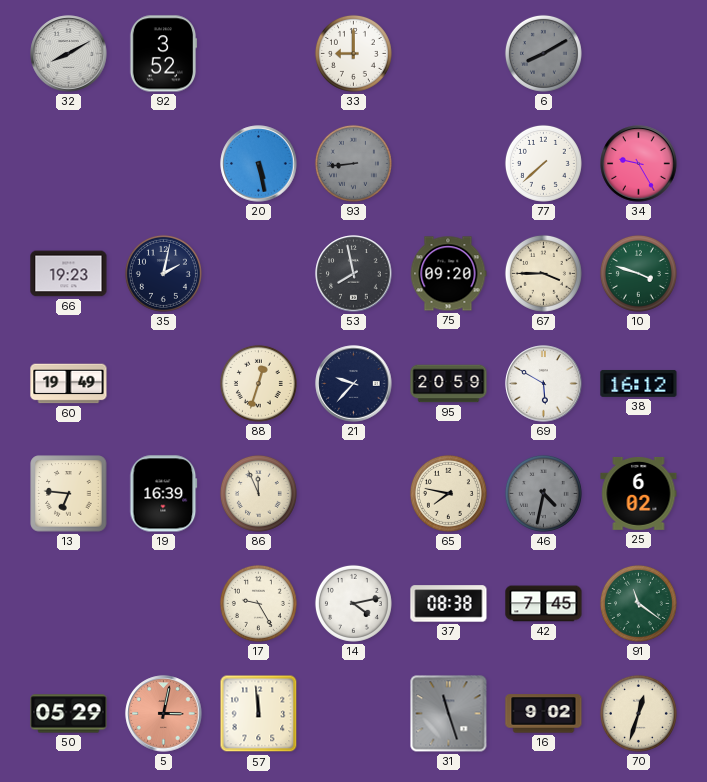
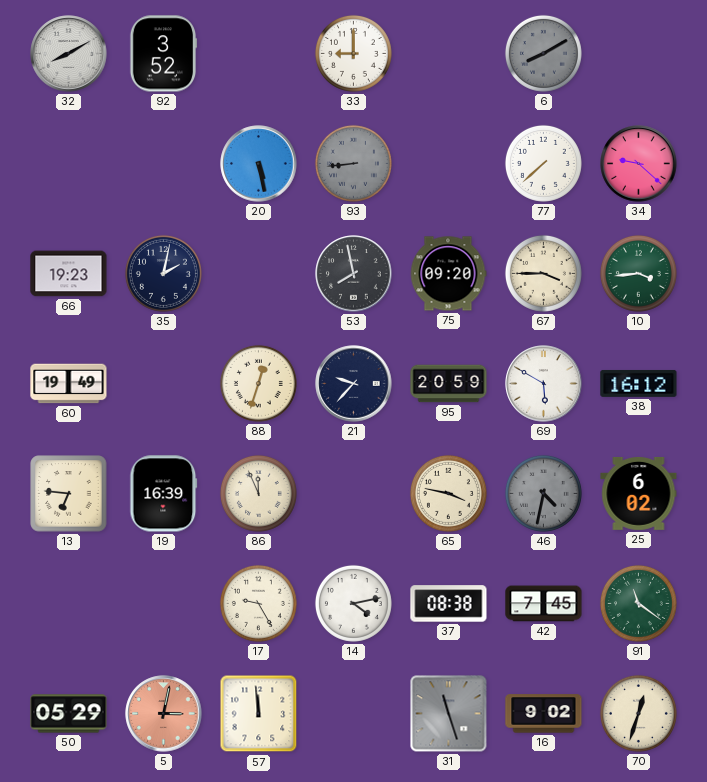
34: 9:25 -> 9:22 (639, 164)
10: 3:48 -> 3:44 (638, 273)
65: 7:47 -> 3:47 (448, 493)
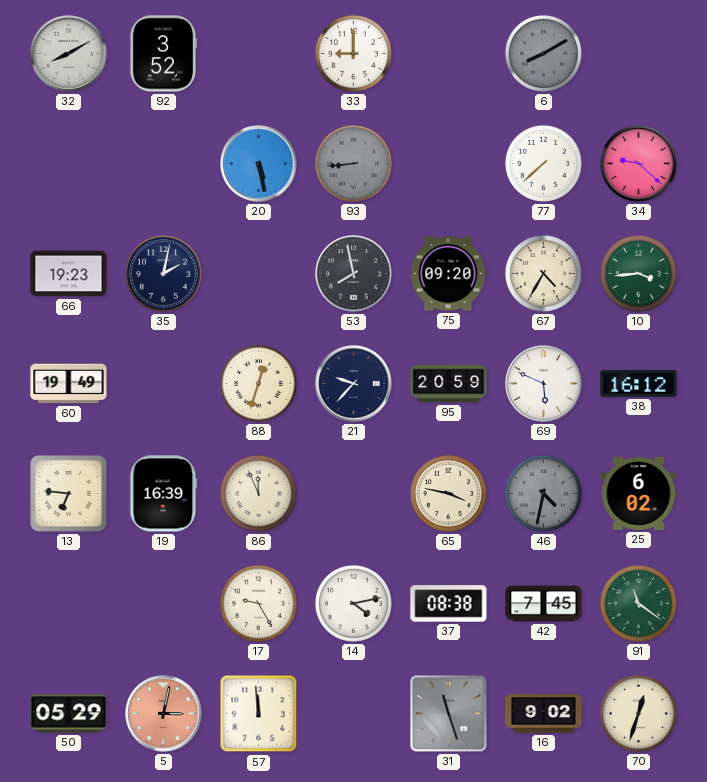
67: 3:45 -> 4:35 (543, 273)
69: 5:50 -> 5:49 (544, 384)
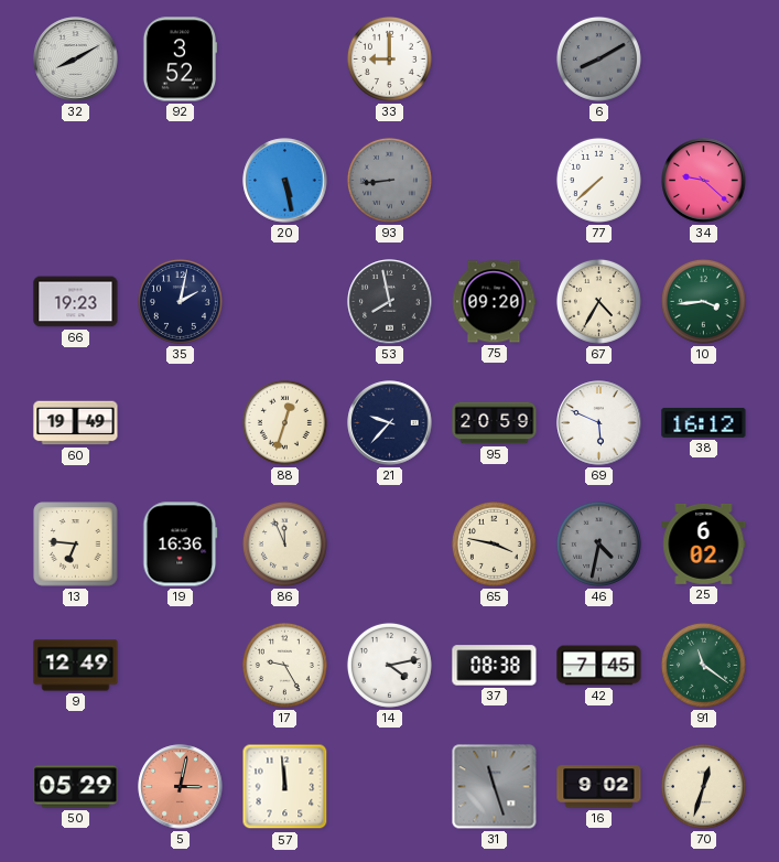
19: 16:39 -> 16:36 (181, 545)
9: none -> 12:49 (76, 666)
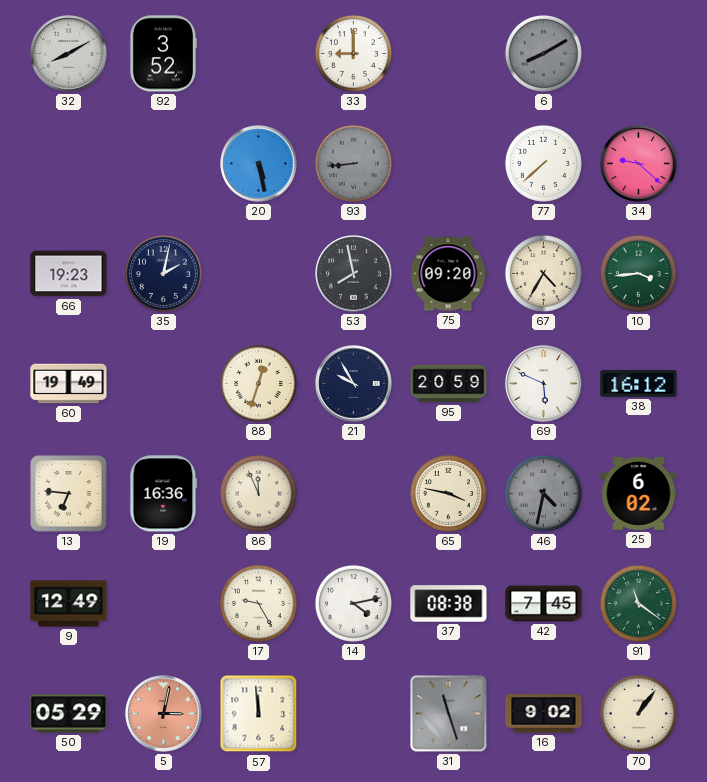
21: 9:37 -> 9:55 (354, 384)
70: 12:33 -> 1:06 (638, 713)
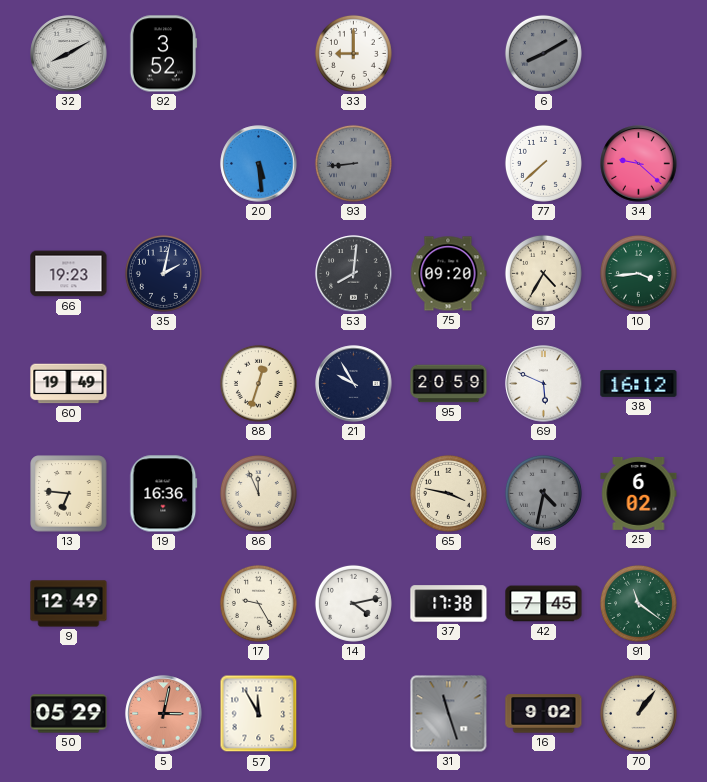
20: 5:28 -> 5:29 (259, 164)
53: 7:58 -> 8:01 (354, 274)
37: 08:38 -> 17:38 (449, 604)
57: 11:59 -> 11:55 (259, 714)
